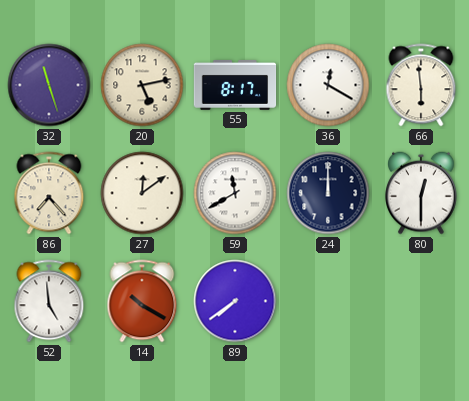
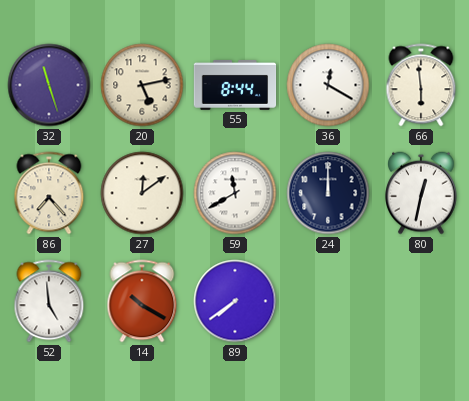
55: 8:17 -> 8:44 (235, 85)
80: 12:30 -> 12:32 (422, 193)
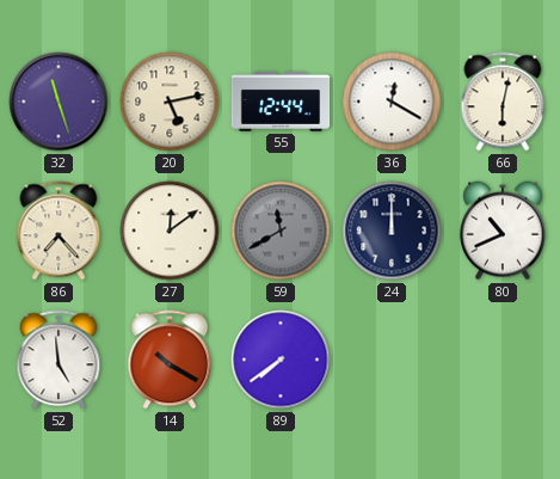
55: 8:44 -> 12:44 (281, 102)
66: 5:59 -> 6:02 (503, 102)
59 dial: white -> grey (281, 231)
80: 12:32 -> 10:41 (504, 231)
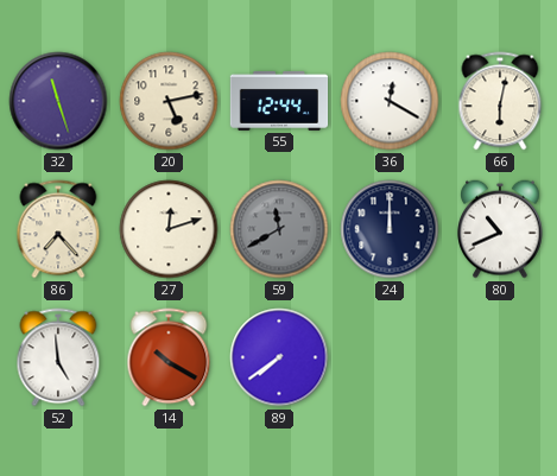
27: 12:09 -> 12:12 (169, 229)
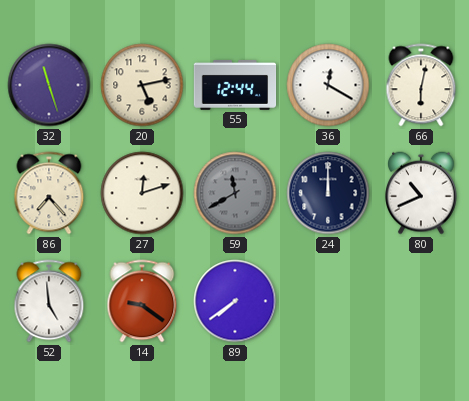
14: 10:20 -> 9:21 (142, 301)
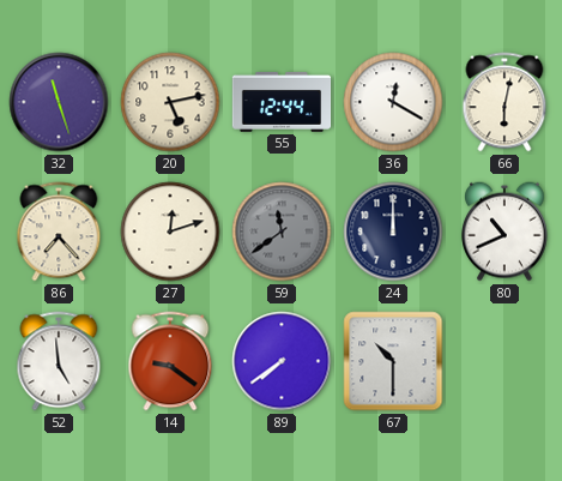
59: 11:40 -> 11:39 (282, 232)
67: none -> 10:30 (393, 361)
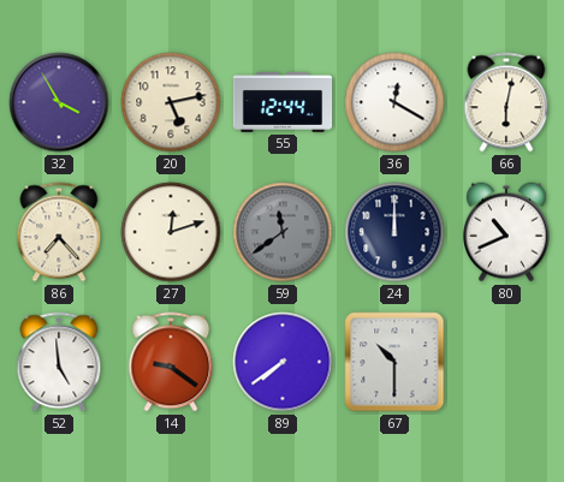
32: 11:27 -> 3:55 (59, 102)
